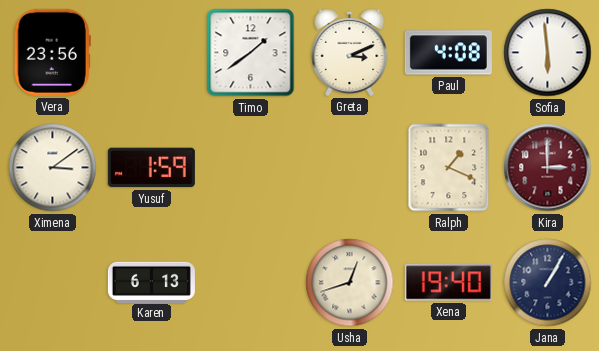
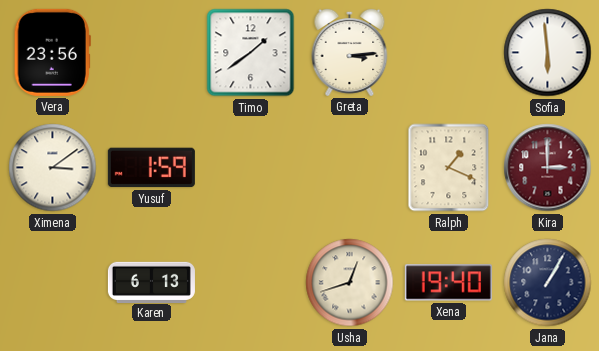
Greta: 3:11 -> 3:14 (350, 52)
Paul: 4:08 -> none (448, 53)
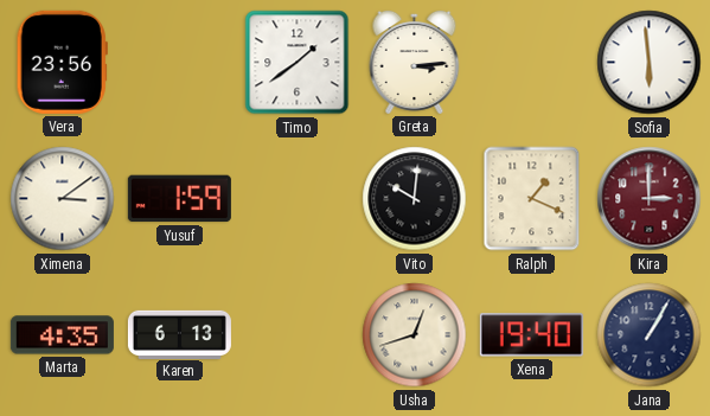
Vito: none -> 10:01 (415, 199)
Marta: none -> 4:35 (62, 335)
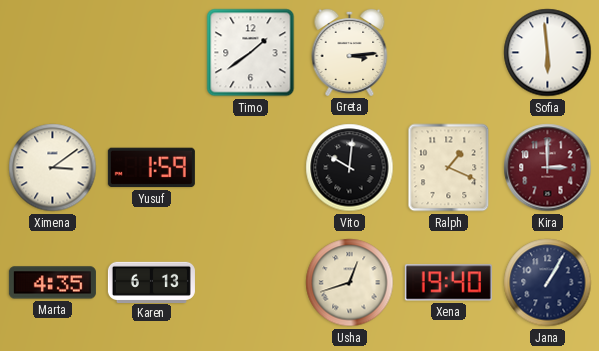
Vera: 23:56 -> none (62, 62)
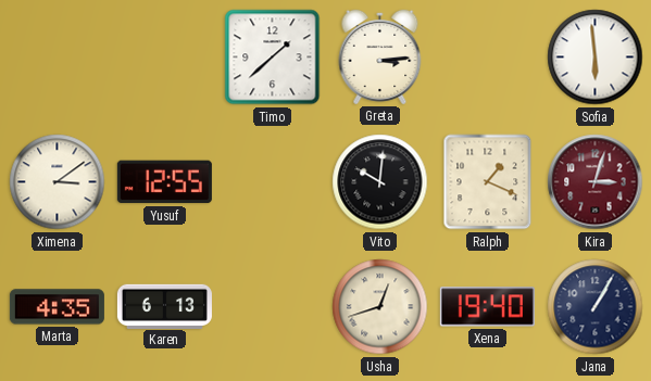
Timo: 1:39 -> 1:38 (273, 58)
Yusuf: 1:59 -> 12:55 (164, 182)
Kira: 3:00 -> 3:03 (596, 182)
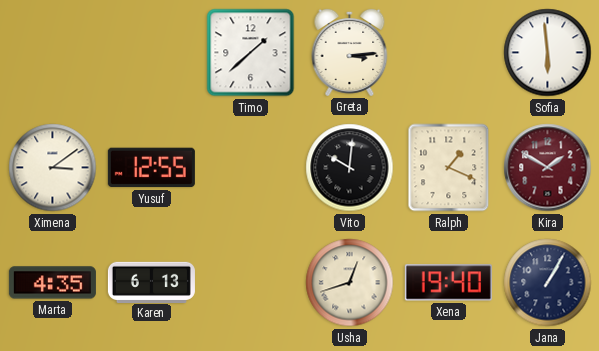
Kira: 3:03 -> 1:50 (548, 168)
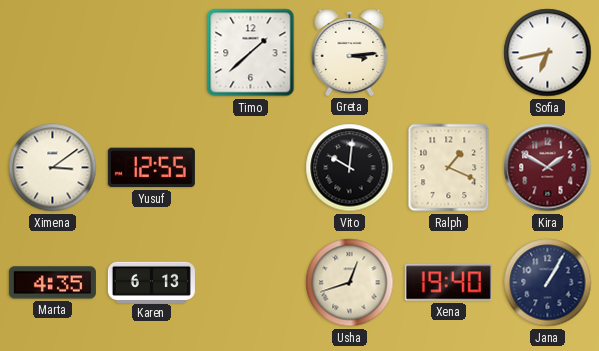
Sofia: 5:59 -> 6:43 (548, 53)
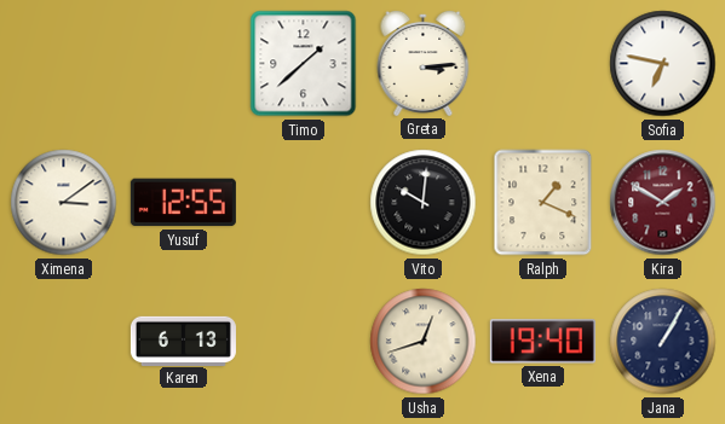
Sofia: 6:43 -> 6:47 (663, 64)
Marta: 4:35 -> none (52, 283)
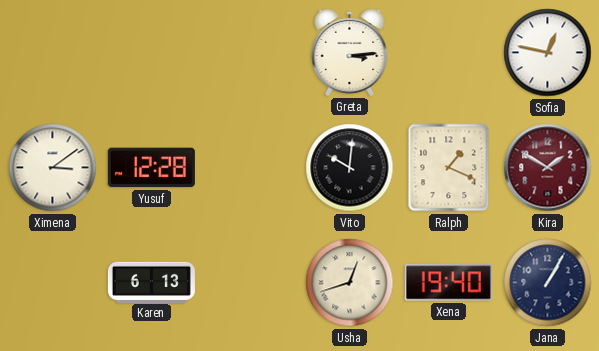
Timo: 1:38 -> none (304, 64)
Sofia: 6:47 -> 12:47 (548, 53)
Yusuf: 12:55 -> 12:28 (151, 168)
